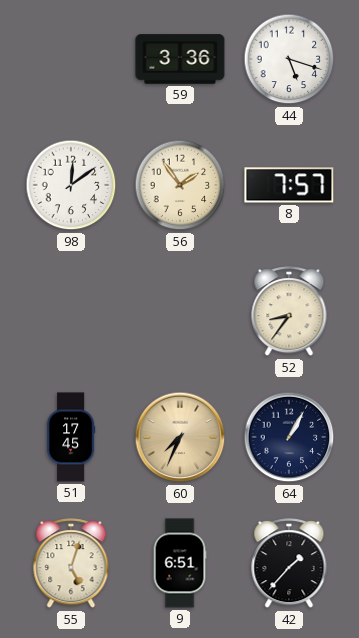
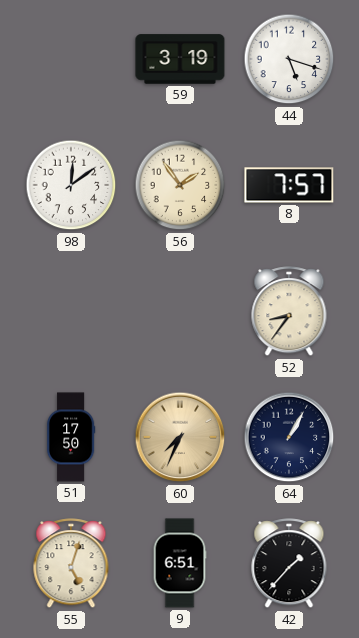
59: 3:36 -> 3:19 (180, 59)
51: 17:45 -> 17:50 (71, 437)
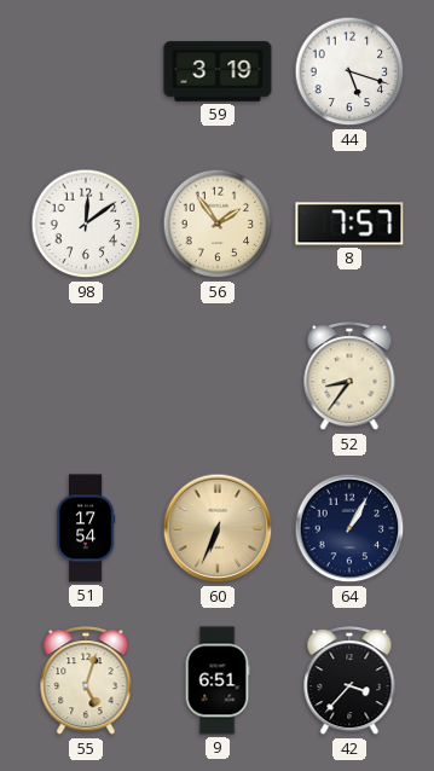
51: 17:50 -> 17:54 (86, 528)
60: 7:34 -> 6:34 (218, 528)
42: 1:37 -> 3:37 (349, 682)
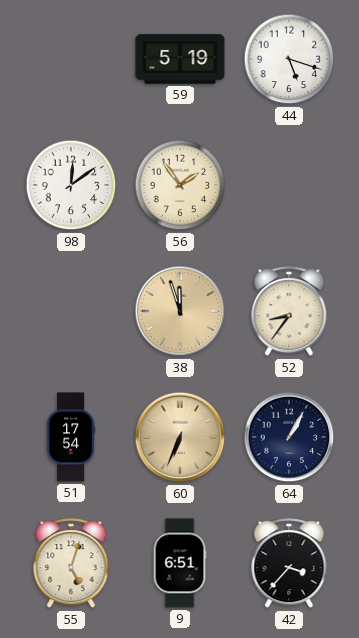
59: 3:19 -> 5:19 (180, 59)
8: 7:57 -> none (349, 224)
38: none -> 11:57 (180, 311)
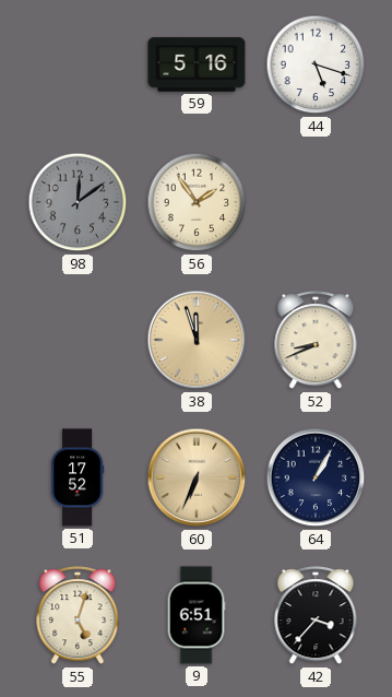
59: 5:19 -> 5:16 (197, 64)
98 dial: white -> grey (78, 202)
52: 8:36 -> 8:41 (316, 341)
51: 17:54 -> 17:52 (78, 477)
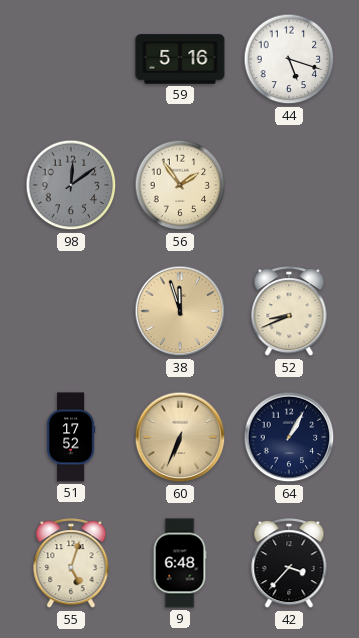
9: 6:51 -> 6:48 (180, 563)
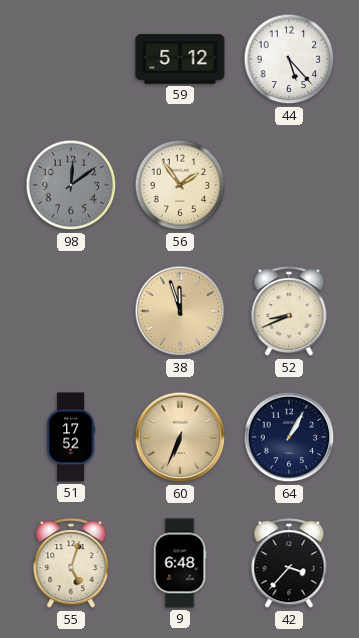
59: 5:16 -> 5:12 (180, 59)
44: 5:18 -> 5:23 (289, 59)
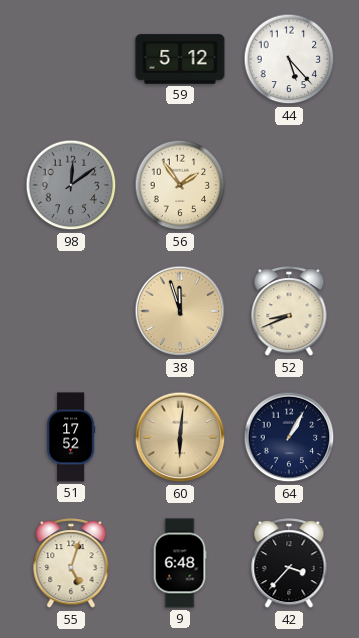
60: 6:34 -> 6:01 (180, 437)
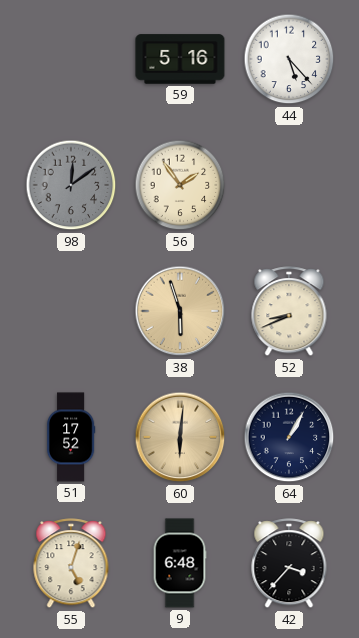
59: 5:12 -> 5:16 (180, 59)
38: 11:57 -> 5:57 (180, 311)
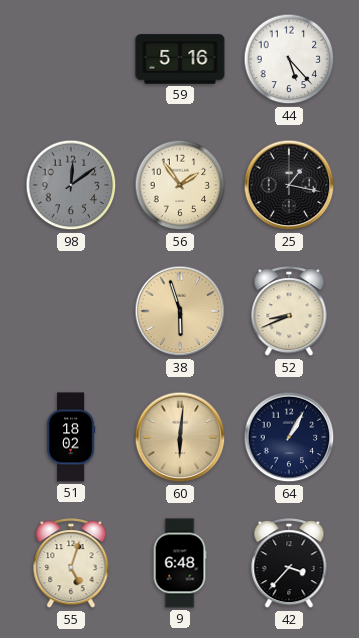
25: none -> 1:17 (289, 185)
51: 17:52 -> 18:02 (71, 437)
